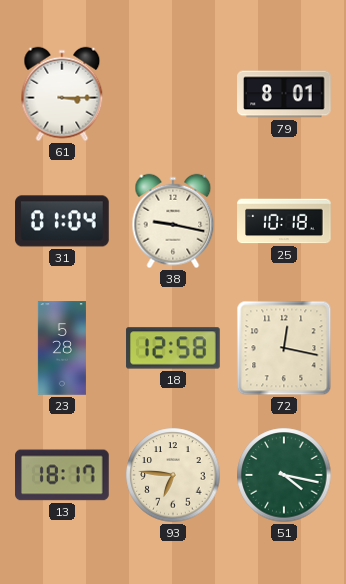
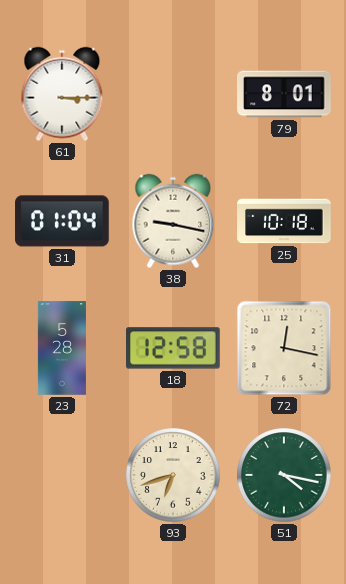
13: 18:17 -> none (62, 475)
93: 6:46 -> 6:42 (173, 475)
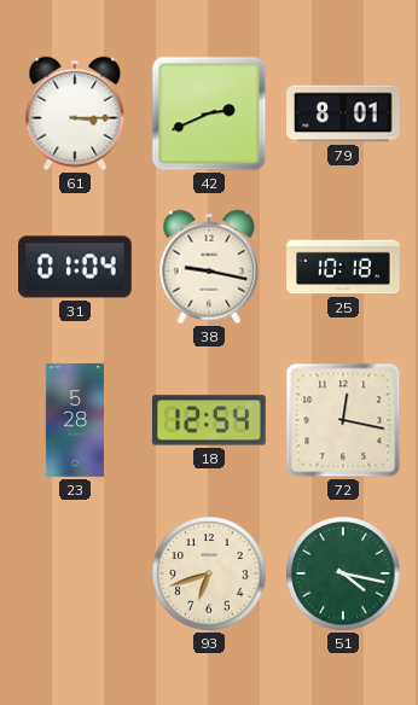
42: none -> 2:41 (209, 113)
18: 12:58 -> 12:54 (209, 420)
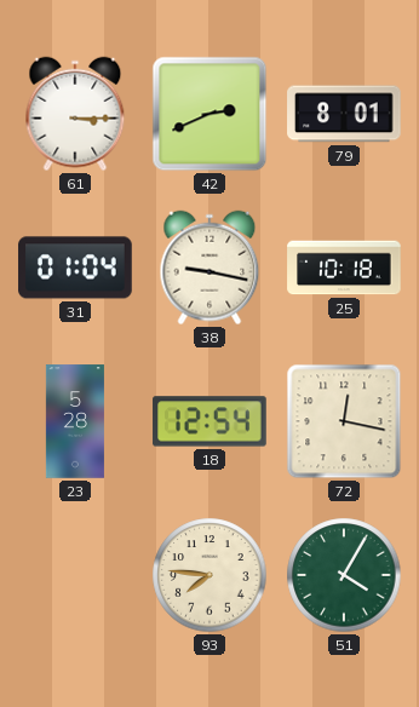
93: 6:42 -> 7:46 (209, 575)
51: 4:17 -> 4:05 (344, 575)
